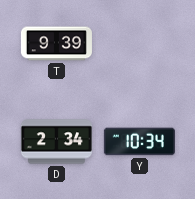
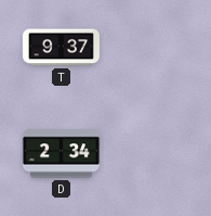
T: 9:39 -> 9:37 (61, 48)
Y: 10:34 -> none (139, 142)
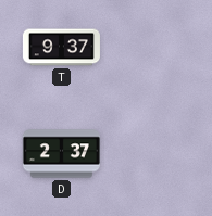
D: 2:34 -> 2:37 (61, 154)
